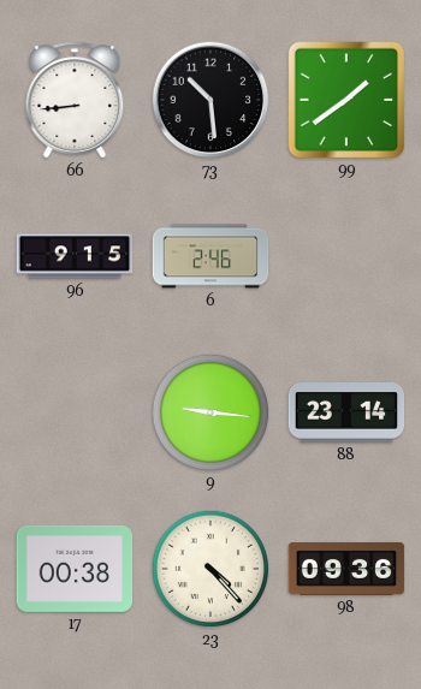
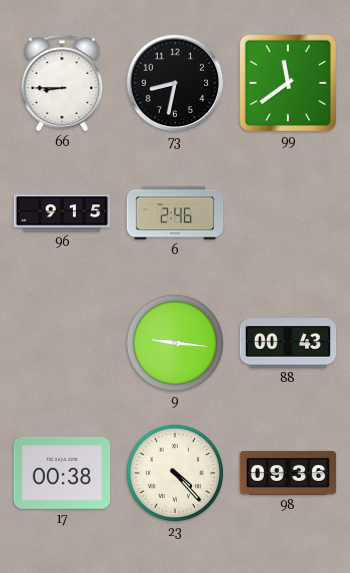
66: 8:44 -> 8:45 (62, 83)
73: 10:29 -> 8:32 (175, 83)
99: 1:39 -> 11:39 (288, 83)
88: 23:14 -> 00:43 (288, 344)
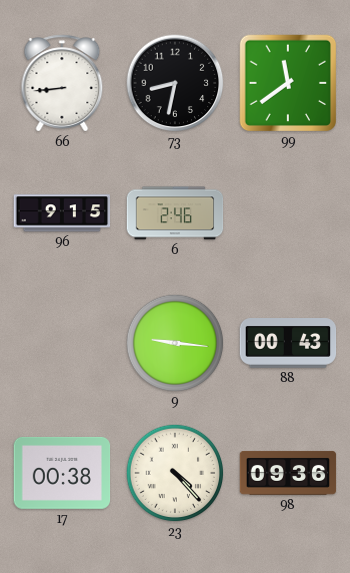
66: 8:45 -> 8:44 (62, 83)
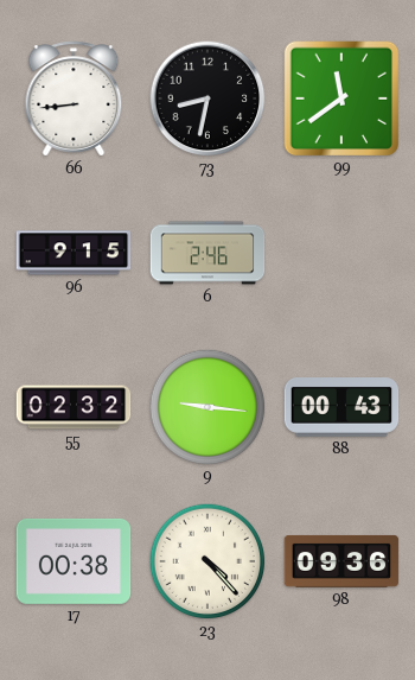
55: none -> 02:32 (74, 407)
